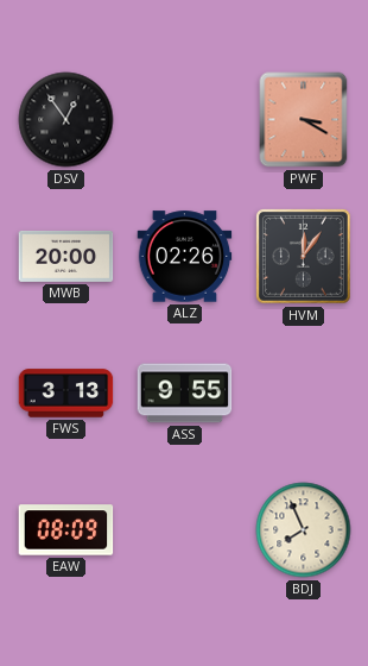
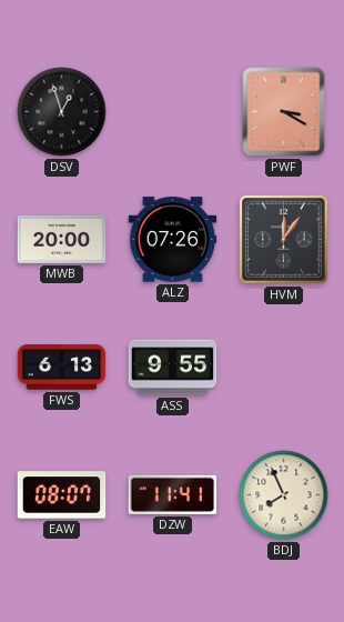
DSV: 12:54 -> 12:57 (62, 112)
ALZ: 02:26 -> 07:26 (173, 240)
FWS: 3:13 -> 6:13 (62, 368)
EAW: 08:09 -> 08:07 (62, 495)
DZW: none -> 11:41 (173, 494)
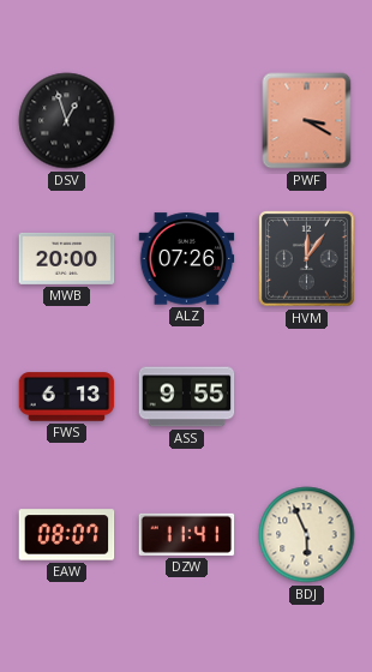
BDJ: 7:56 -> 5:56 (307, 535)
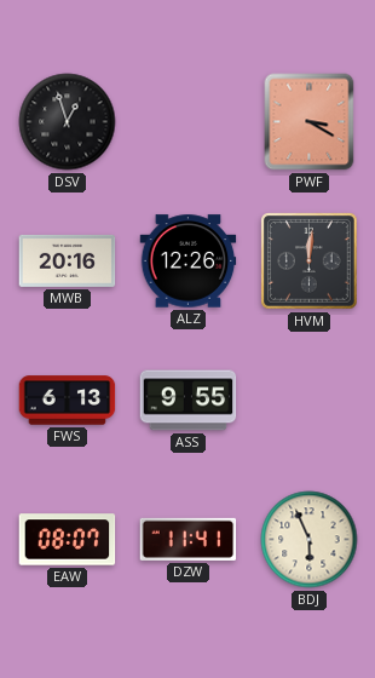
MWB: 20:00 -> 20:16 (68, 260)
ALZ: 07:26 -> 12:26 (189, 262)
HVM: 12:06 -> 12:01 (310, 262)
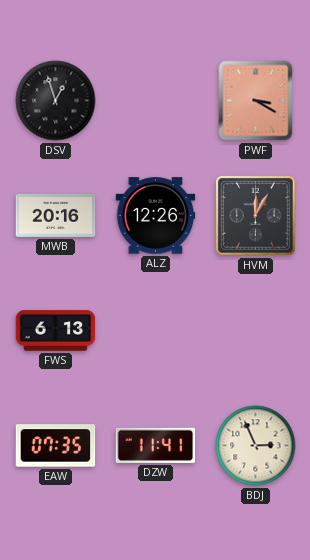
HVM: 12:01 -> 12:05 (256, 216)
ASS: 9:55 -> none (189, 401)
EAW: 08:07 -> 07:35 (56, 446)
BDJ: 5:56 -> 2:56 (256, 446)
